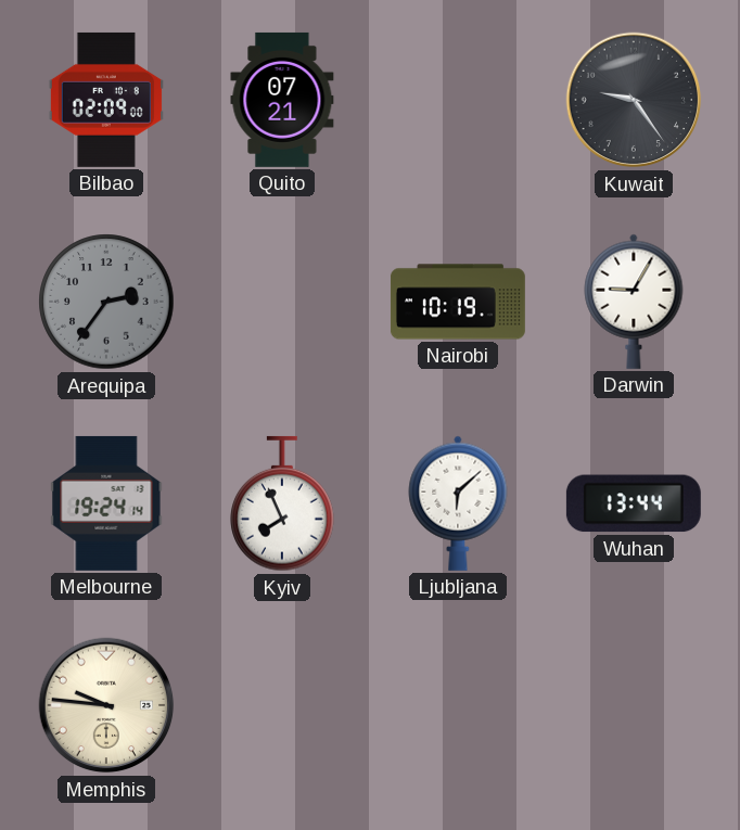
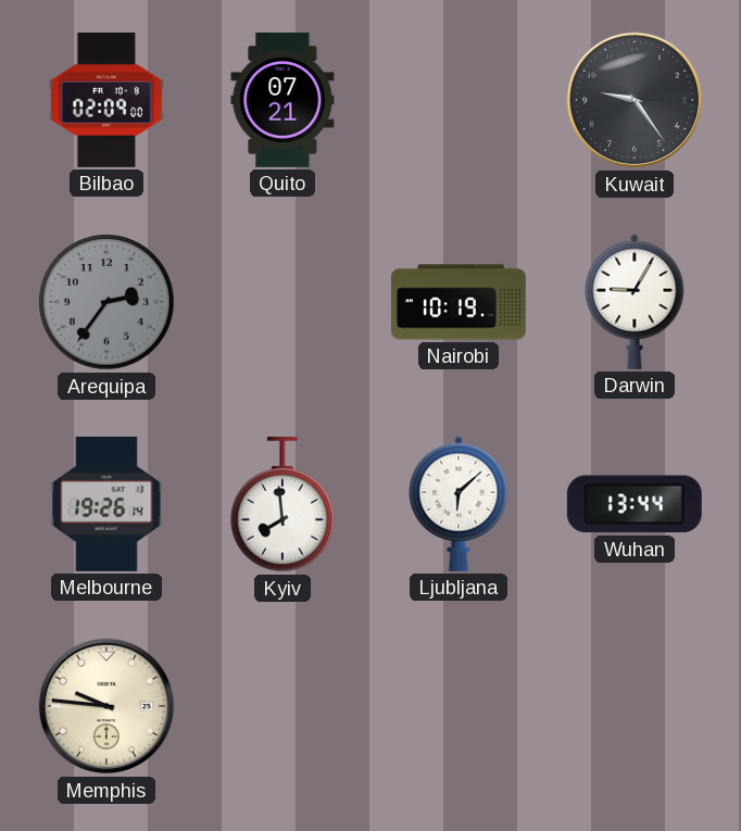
Melbourne: 19:24 -> 19:26 (106, 504)
Kyiv: 7:56 -> 7:59 (282, 504)
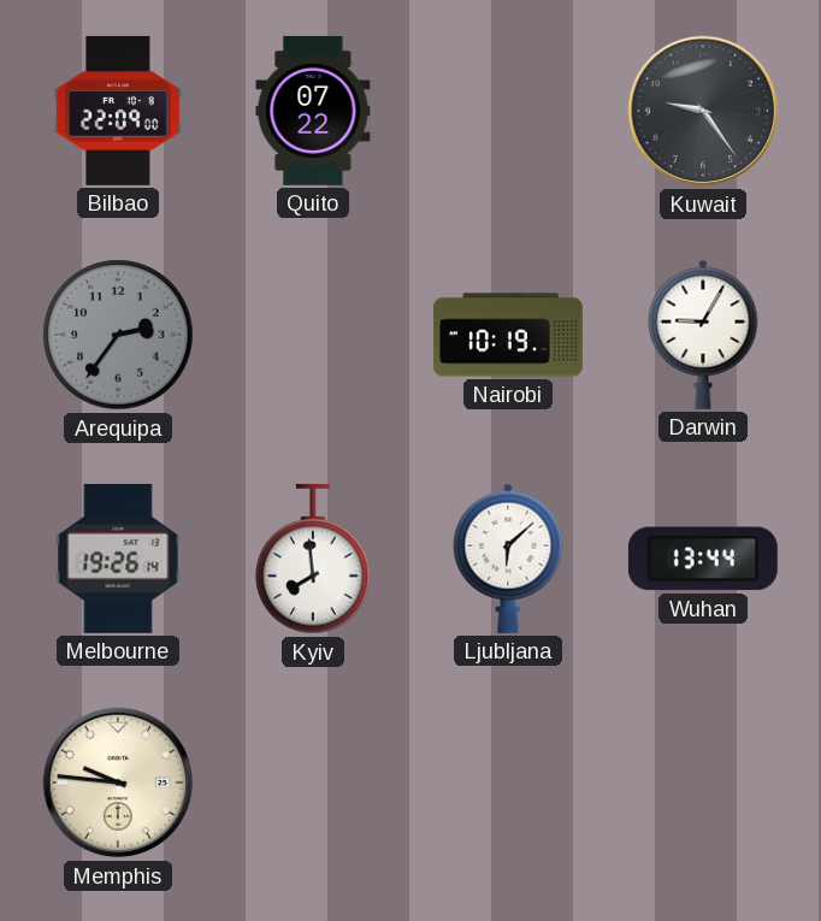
Bilbao: 02:09 -> 22:09 (118, 111)
Quito: 07:21 -> 07:22 (313, 111)
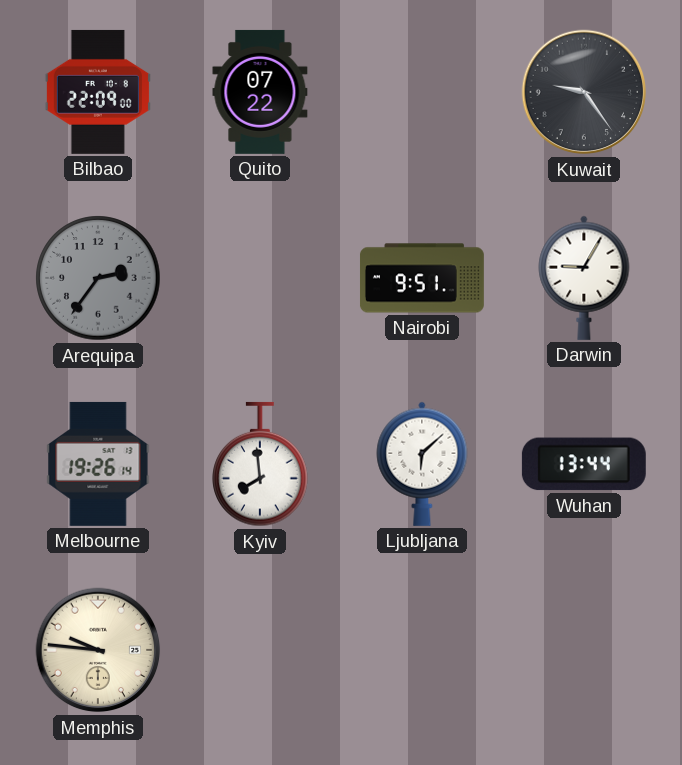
Nairobi: 10:19 -> 9:51 (422, 278)
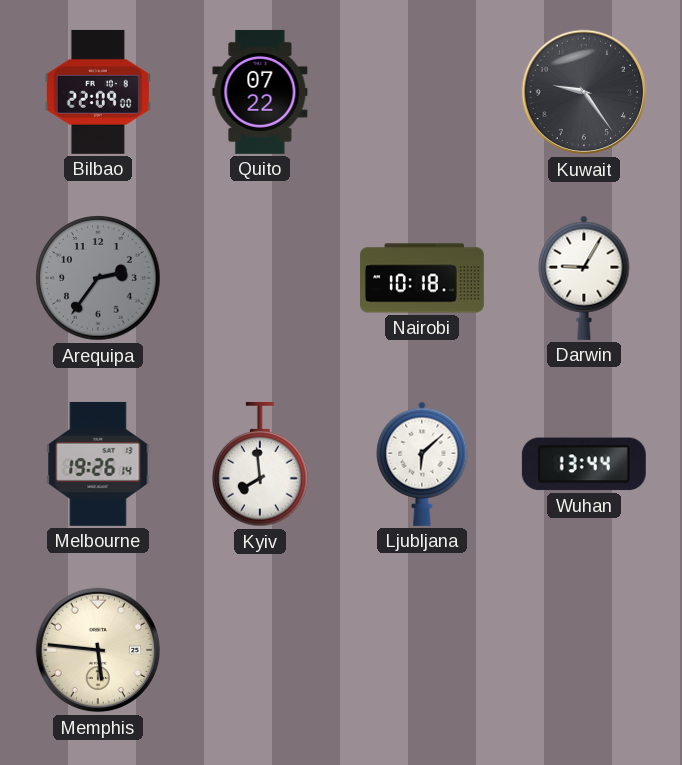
Nairobi: 9:51 -> 10:18 (422, 278)
Memphis: 9:46 -> 5:46 (98, 650)
